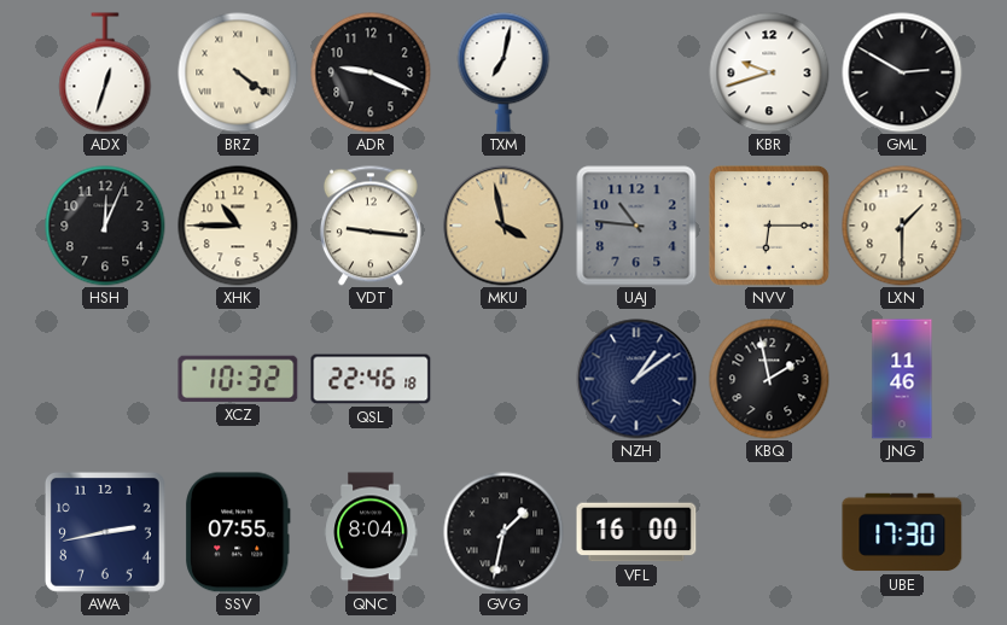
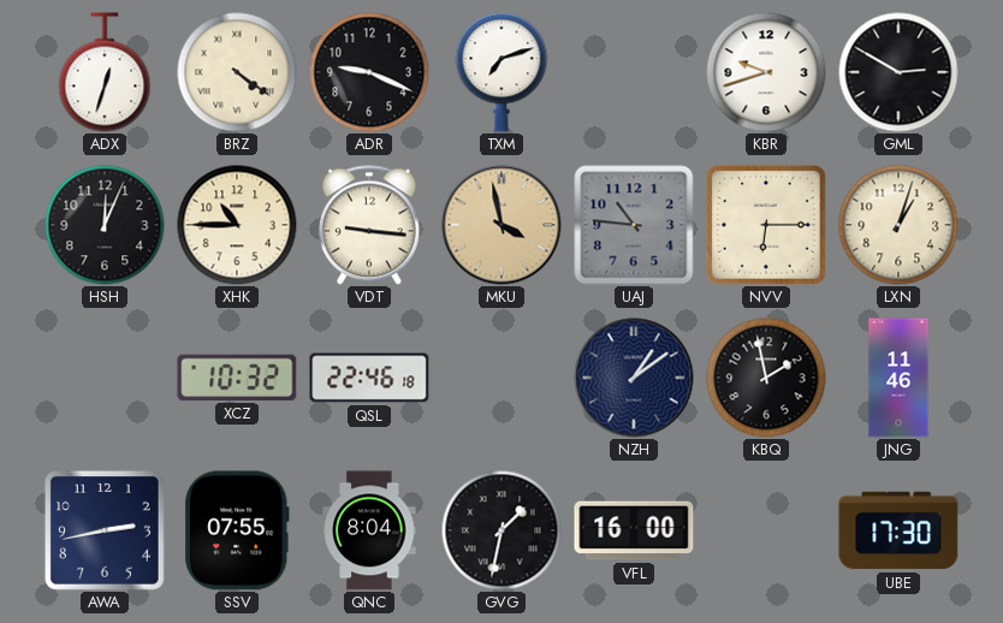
TXM: 7:02 -> 7:12 (502, 72)
LXN: 1:30 -> 1:03 (898, 225)
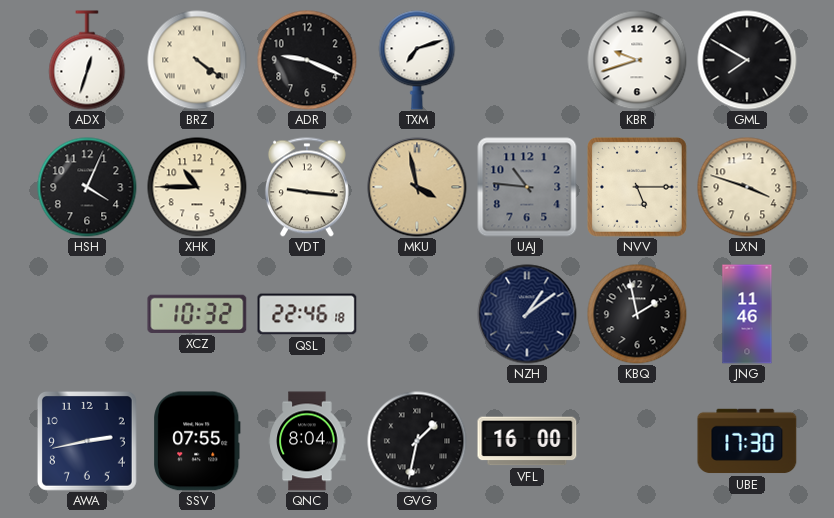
GML: 2:50 -> 7:50 (747, 60)
HSH: 12:04 -> 4:04 (87, 187)
NVV: 6:15 -> 5:15 (637, 187)
LXN: 1:03 -> 3:48 (747, 187)
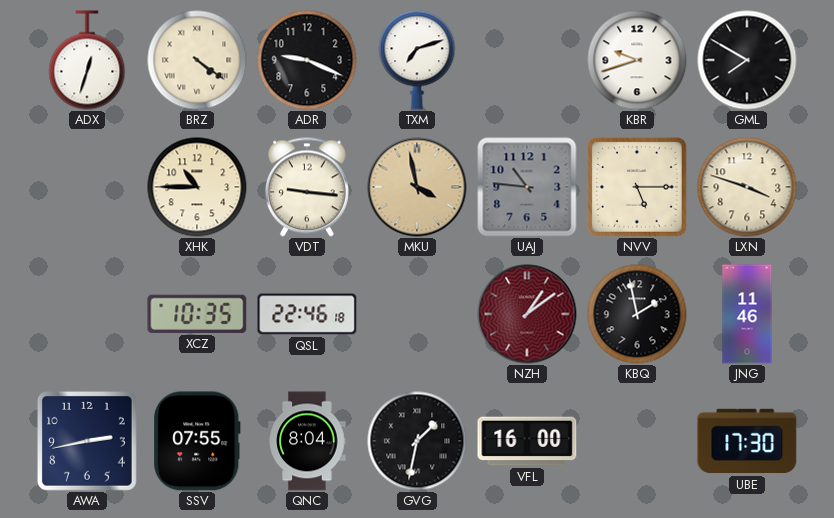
HSH: 4:04 -> none (87, 187)
XCZ: 10:32 -> 10:35 (197, 314)
NZH dial: navy -> burgundy (527, 314)
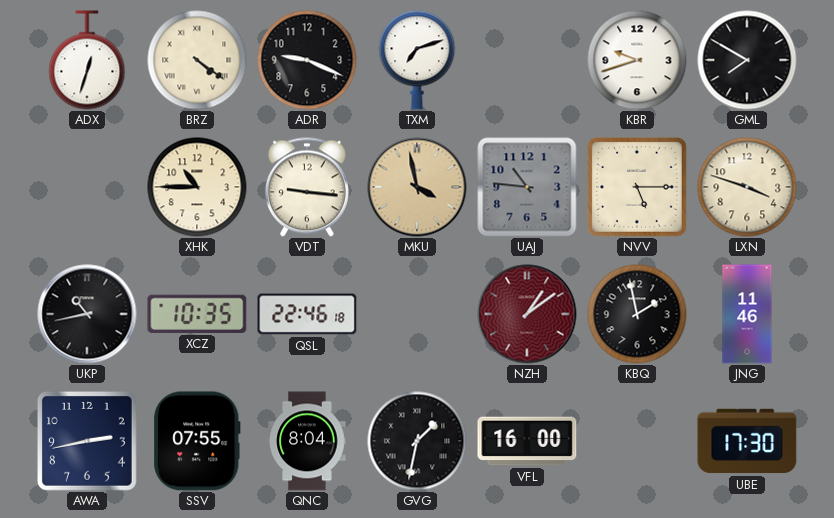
UKP: none -> 10:43 (87, 314)
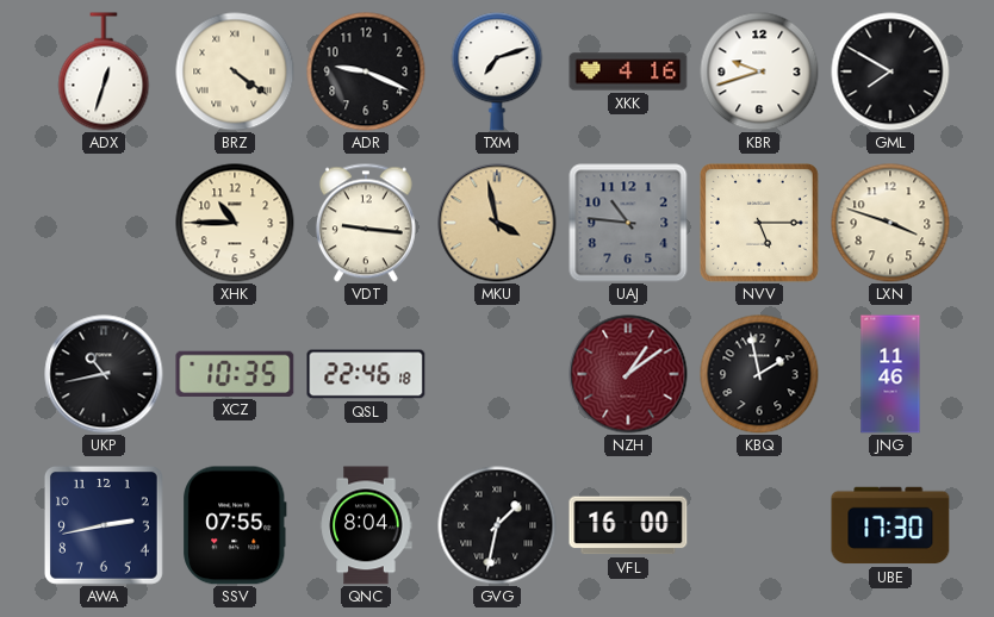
XKK: none -> 4:16 (628, 71)
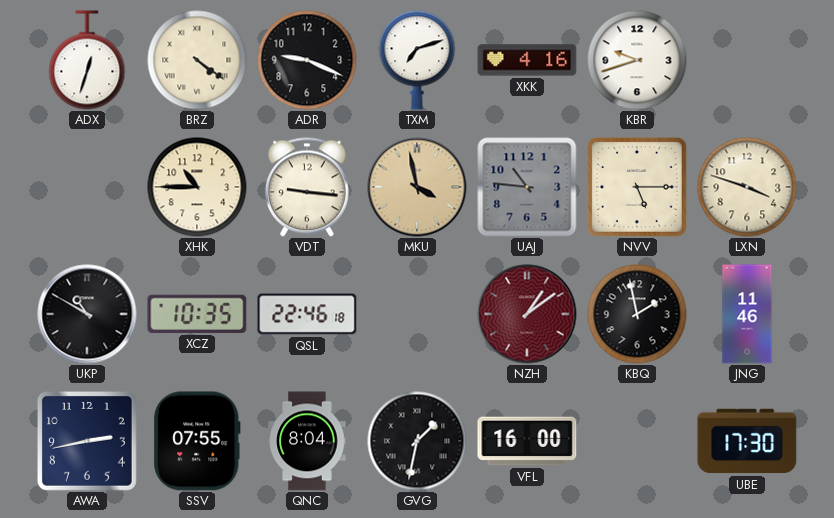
GML: 7:50 -> none (890, 71)
UKP: 10:43 -> 10:50 (87, 314)
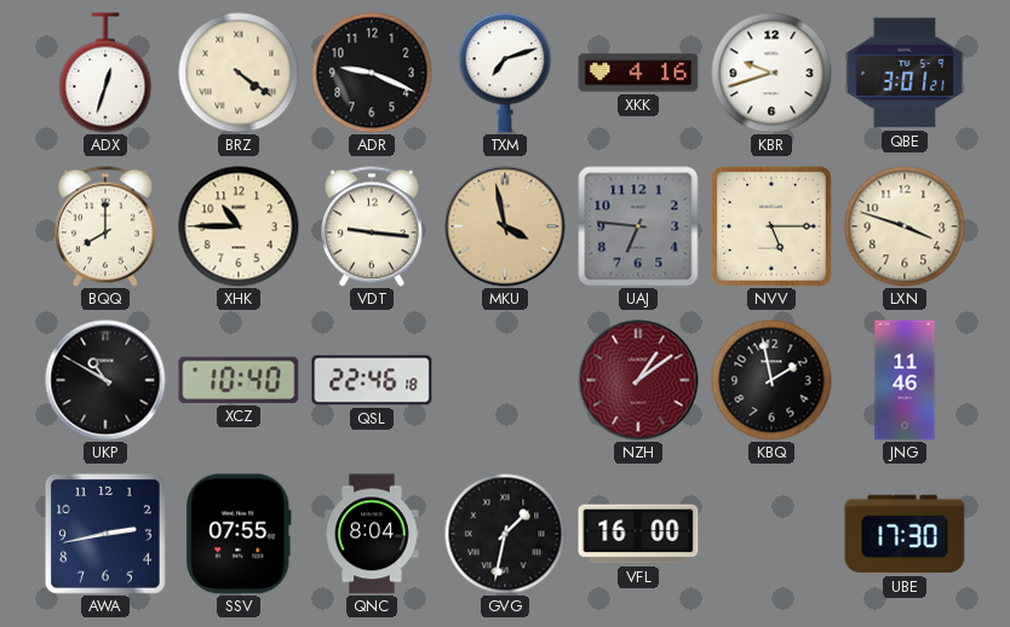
QBE: none -> 3:01 (905, 73)
BQQ: none -> 8:00 (105, 226)
UAJ: 10:46 -> 6:46 (638, 226)
XCZ: 10:35 -> 10:40 (239, 380)
